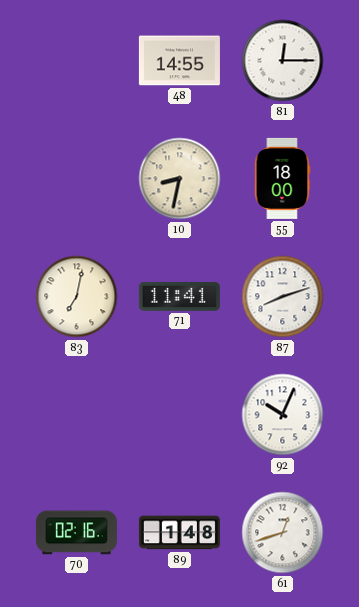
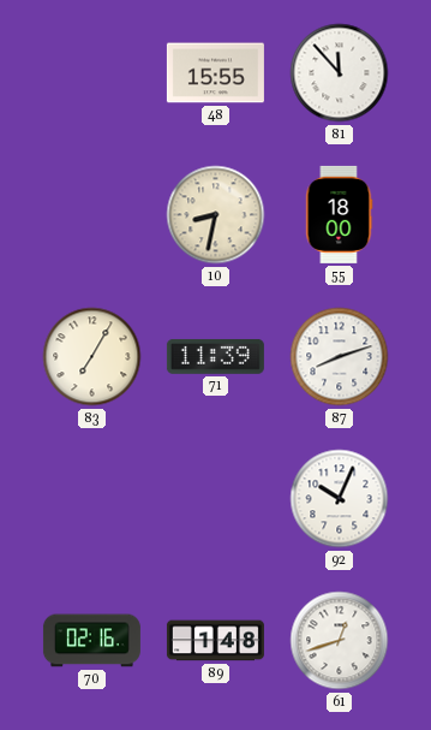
48: 14:55 -> 15:55 (215, 73)
81: 12:15 -> 11:53 (340, 73)
83: 7:02 -> 7:05 (92, 357)
71: 11:41 -> 11:39 (215, 357)
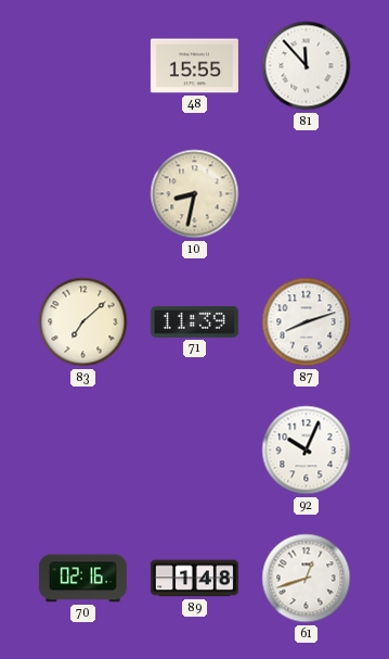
55: 18:00 -> none (339, 214)
83: 7:05 -> 7:08 (83, 322)
